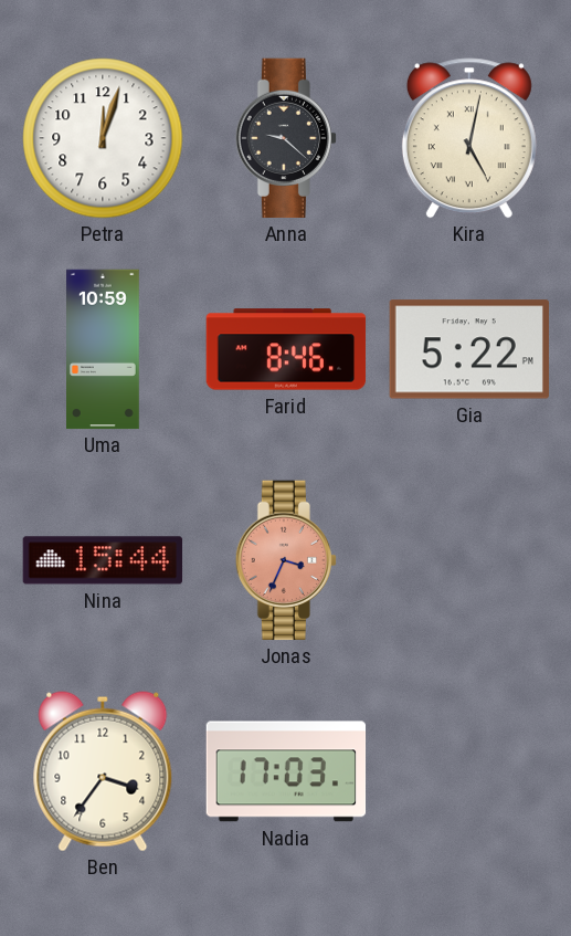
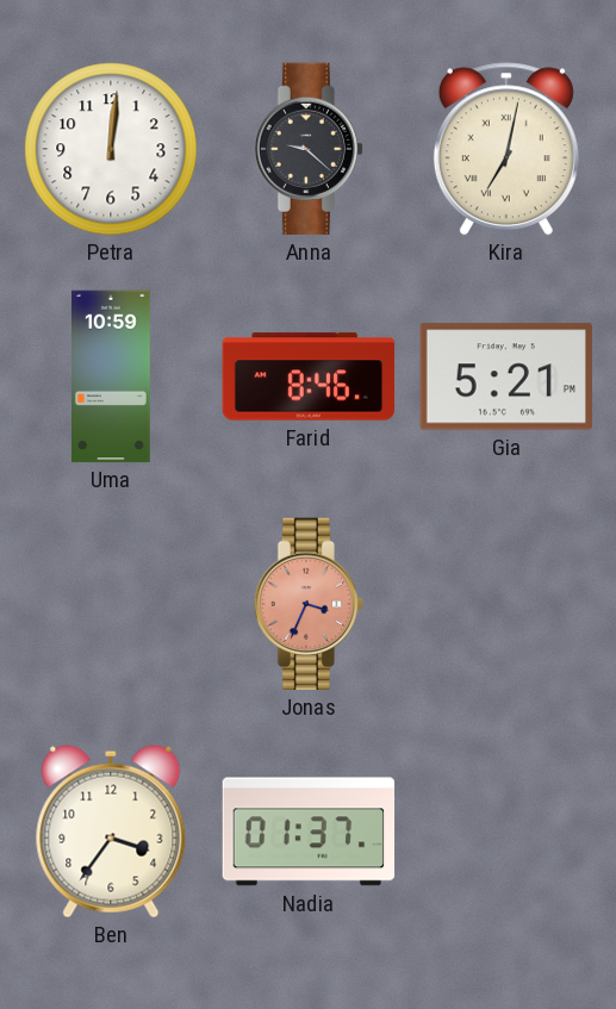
Petra: 12:03 -> 12:01 (111, 149)
Kira: 5:02 -> 7:02 (506, 149)
Gia: 5:22 -> 5:21 (506, 376)
Nina: 15:44 -> none (103, 560)
Nadia: 17:03 -> 01:37 (309, 832)
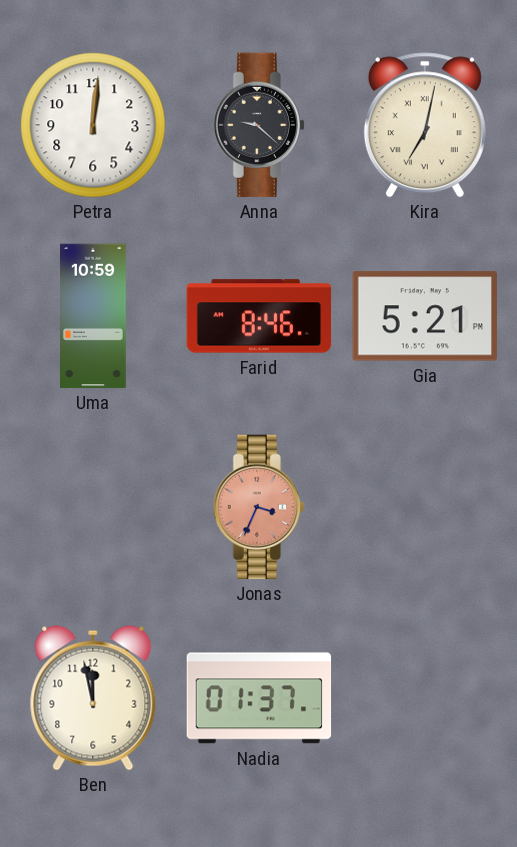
Ben: 3:36 -> 11:58 (93, 698)
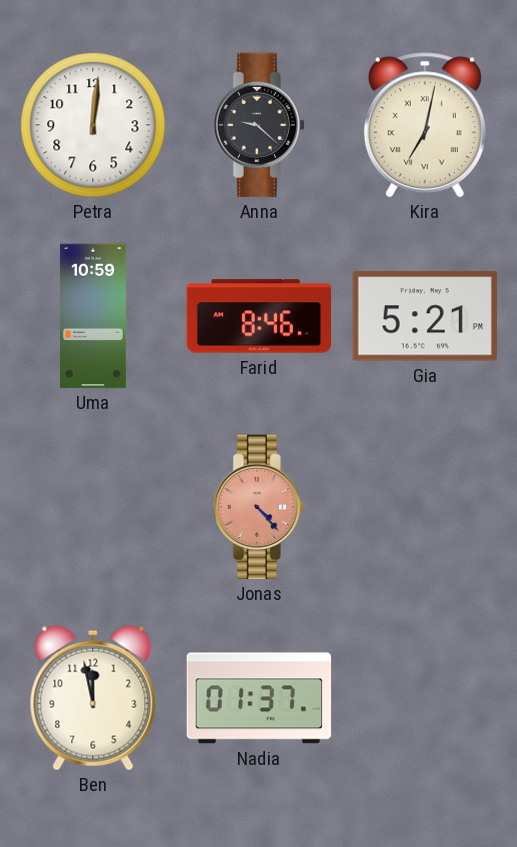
Jonas: 3:34 -> 4:23 (258, 507)
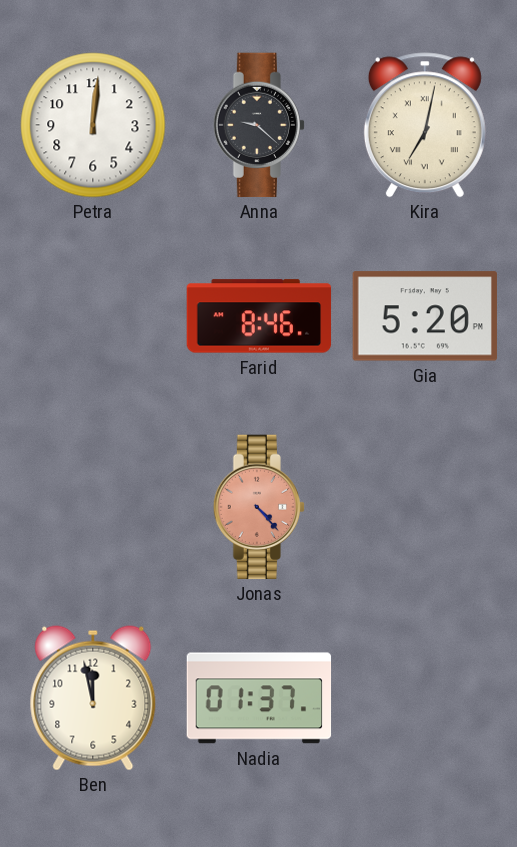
Uma: 10:59 -> none (94, 316)
Gia: 5:21 -> 5:20 (425, 316)
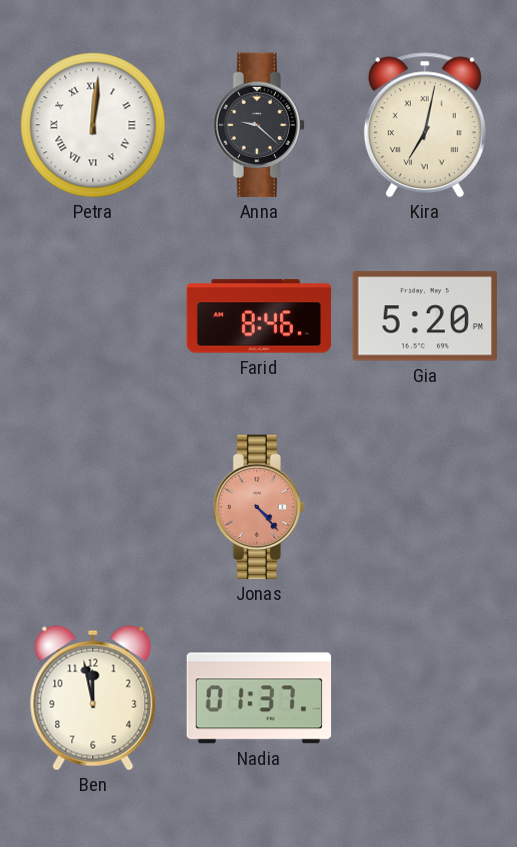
Petra numerals: Arabic -> Roman (93, 125)
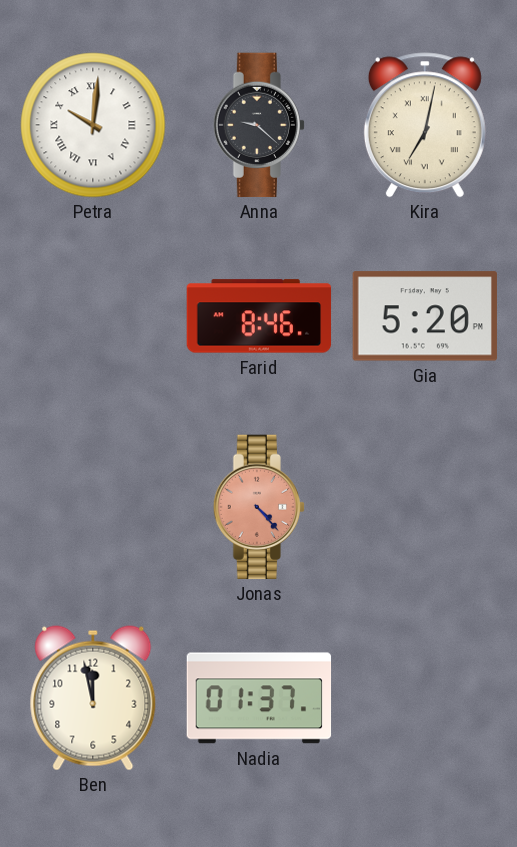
Petra: 12:01 -> 10:01 (93, 125)
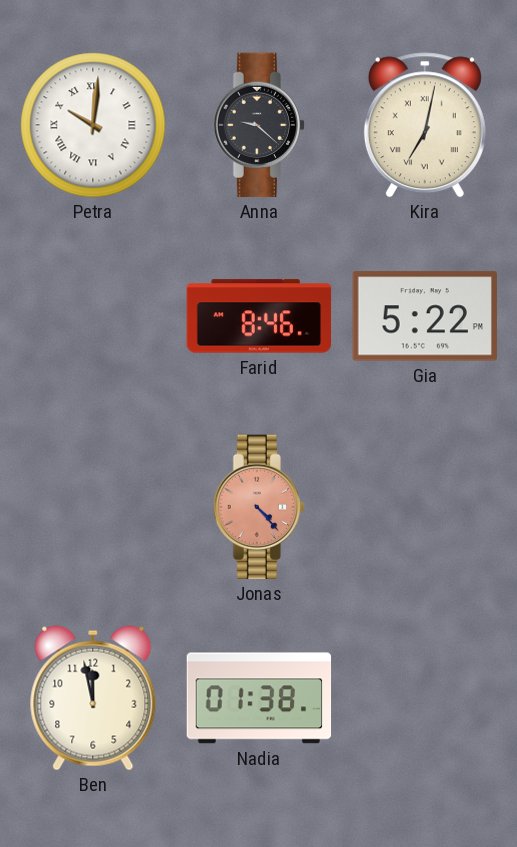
Gia: 5:20 -> 5:22 (425, 316)
Nadia: 01:37 -> 01:38 (259, 698)
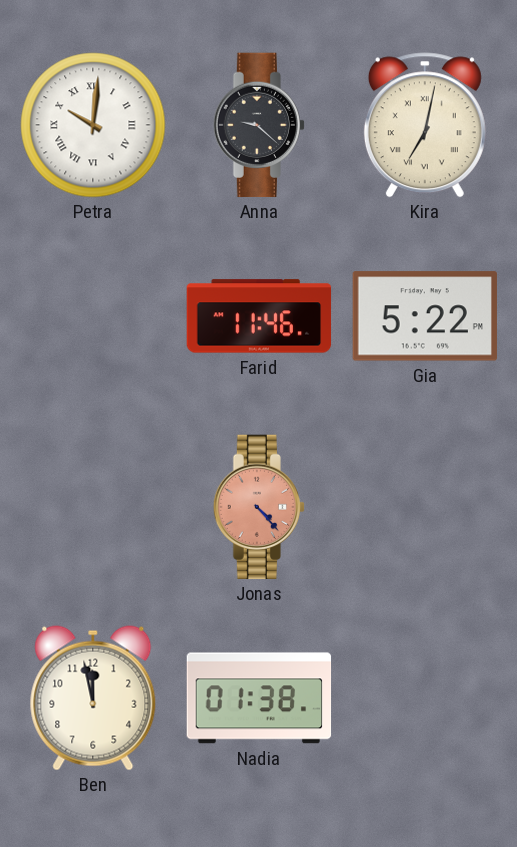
Farid: 8:46 -> 11:46 (259, 316)
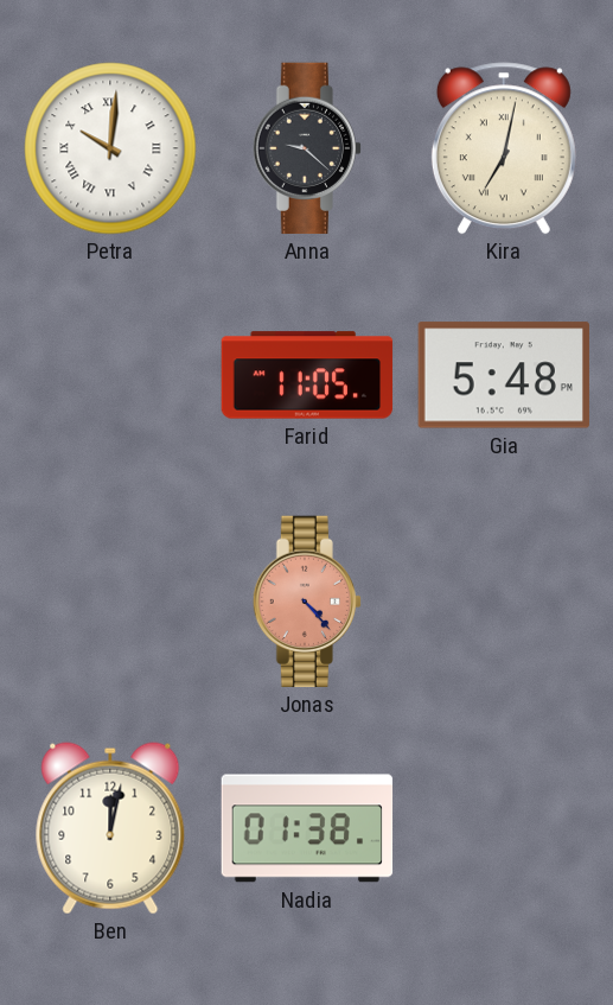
Farid: 11:46 -> 11:05 (307, 375)
Gia: 5:22 -> 5:48 (504, 375)
Ben: 11:58 -> 12:02 (110, 828)
